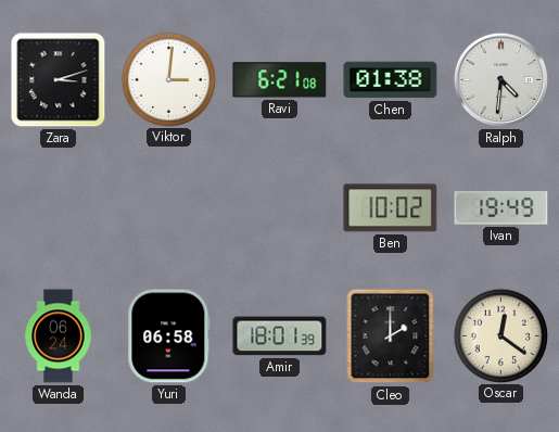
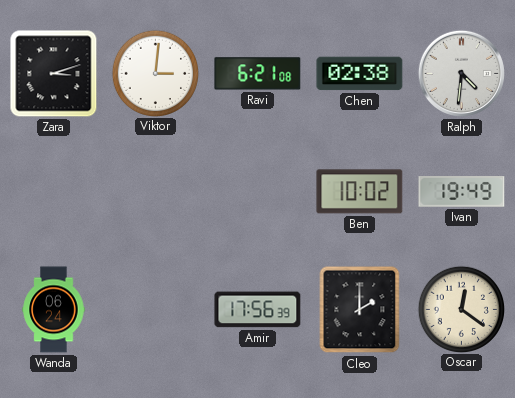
Chen: 01:38 -> 02:38 (360, 74)
Yuri: 06:58 -> none (169, 336)
Amir: 18:01 -> 17:56 (258, 310)
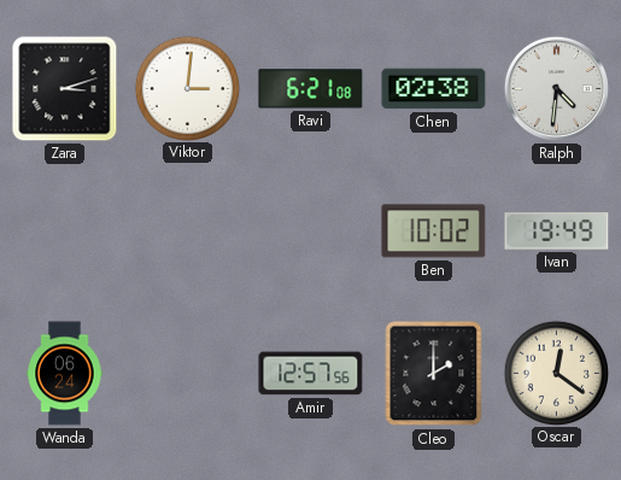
Amir: 17:56 -> 12:57 (311, 374)
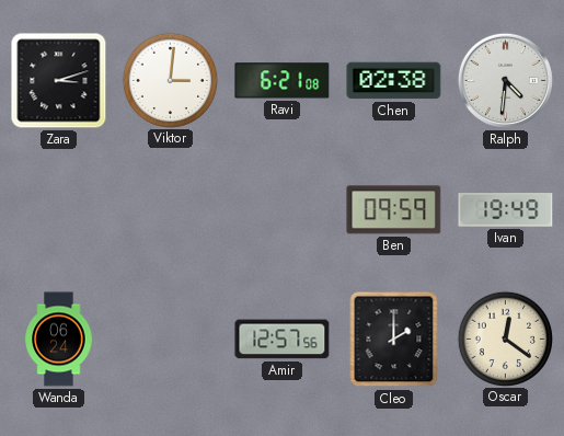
Ben: 10:02 -> 09:59 (394, 210)
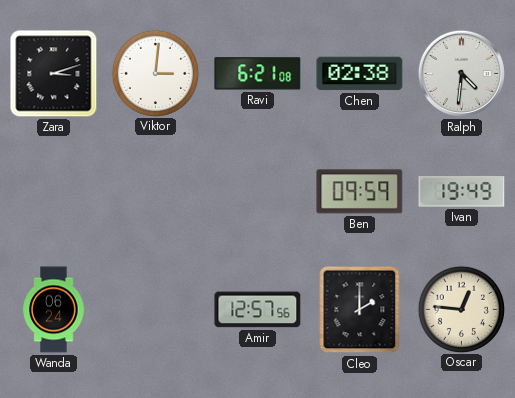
Oscar: 12:21 -> 12:46 (461, 309)
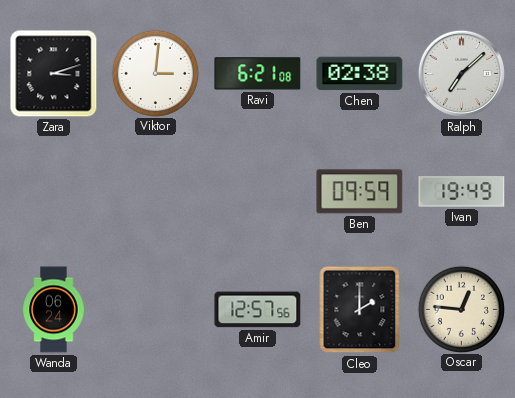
Ralph: 4:31 -> 7:08 (461, 73)
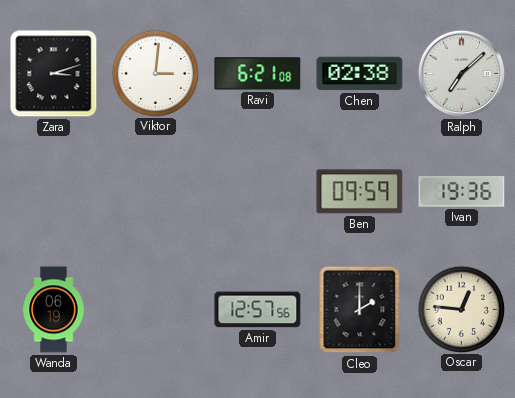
Ivan: 19:49 -> 19:36 (462, 192)
Wanda: 06:24 -> 06:19 (54, 310)
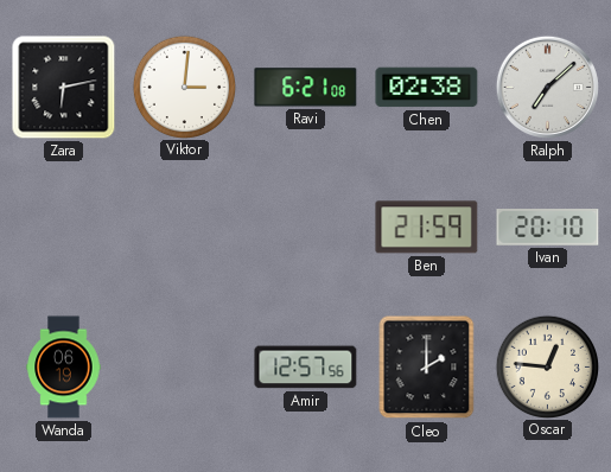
Zara: 3:12 -> 6:13 (64, 88)
Ben: 09:59 -> 21:59 (427, 228)
Ivan: 19:36 -> 20:10 (548, 228)
